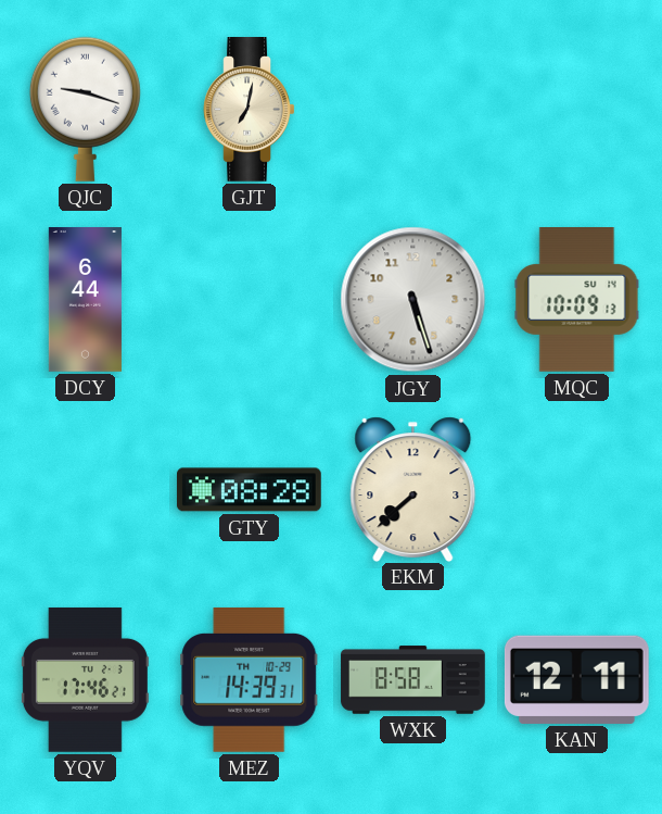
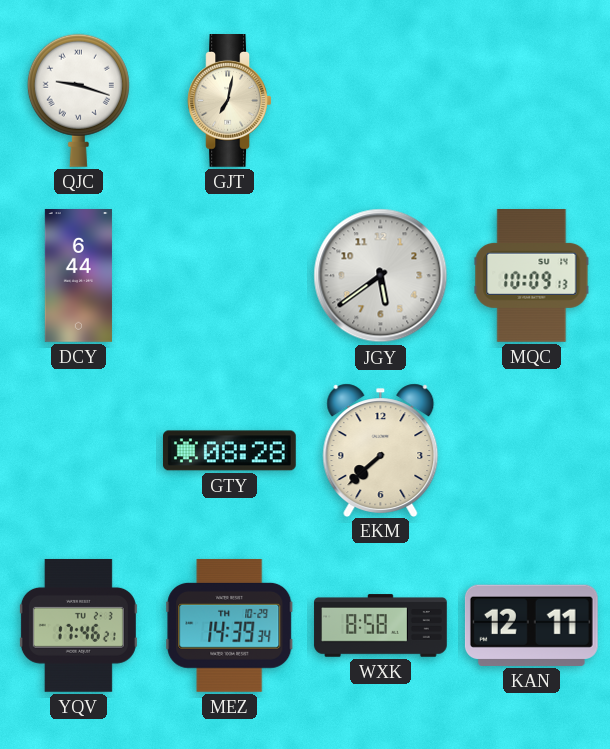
JGY: 5:27 -> 5:39 (381, 276)
MEZ: 14:39:31 -> 14:39:34 (230, 625)
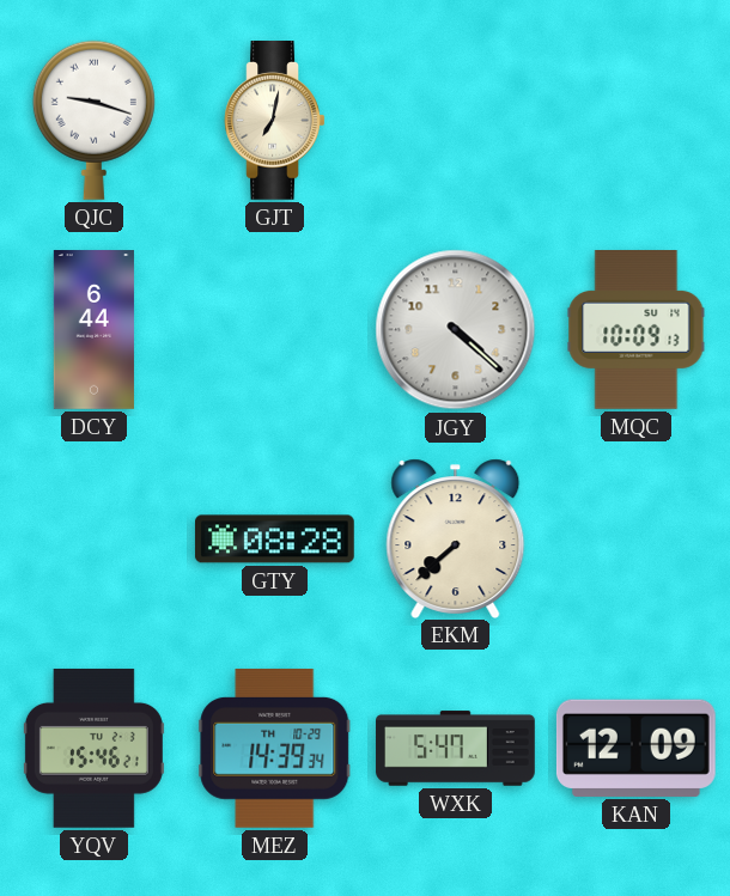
JGY: 5:39 -> 4:22 (456, 330)
YQV: 17:46 -> 15:46 (93, 748)
WXK: 8:58 -> 5:47 (456, 749)
KAN: 12:11 -> 12:09 (635, 748)
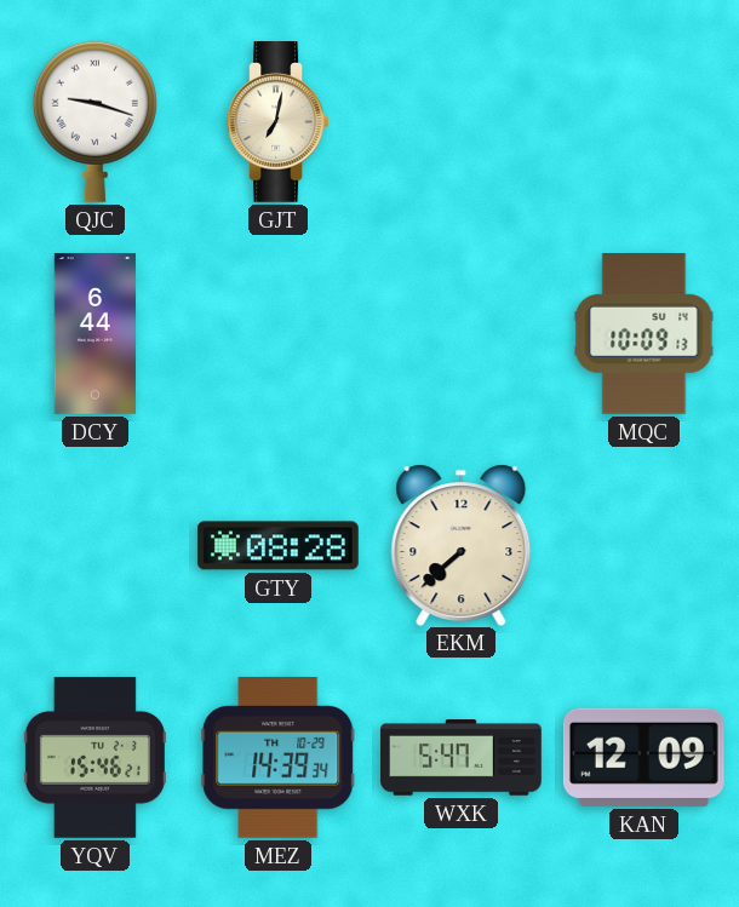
JGY: 4:22 -> none (456, 330)
